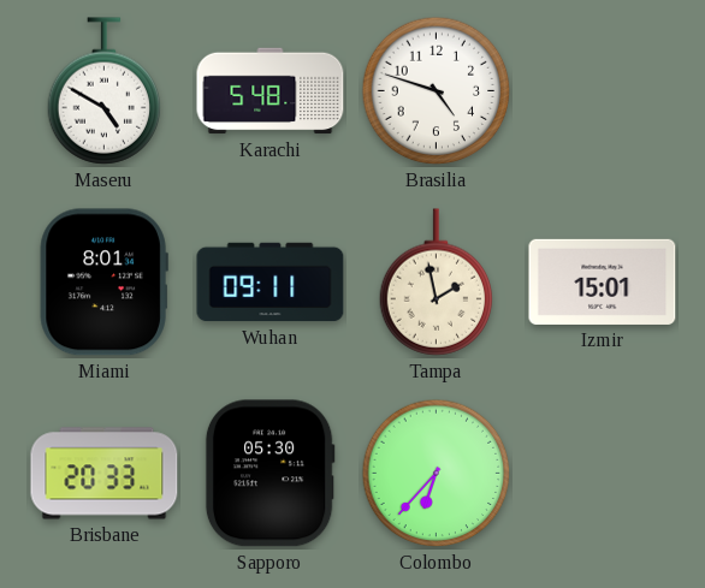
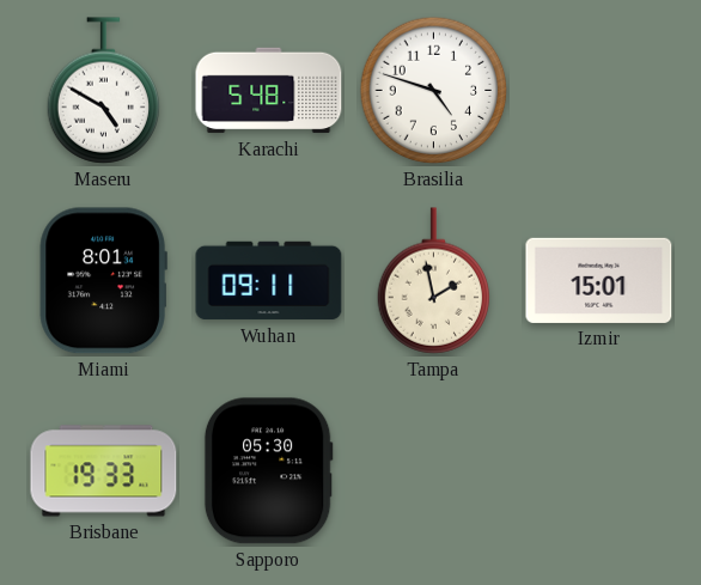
Brisbane: 20:33 -> 19:33 (104, 471)
Colombo: 6:37 -> none (437, 474)
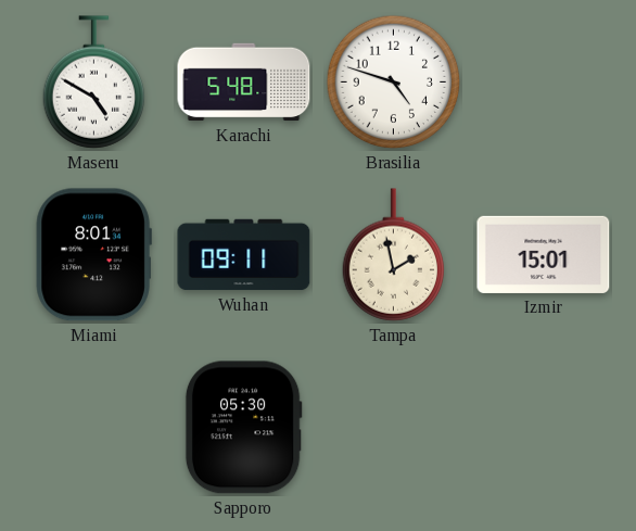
Brisbane: 19:33 -> none (104, 471)
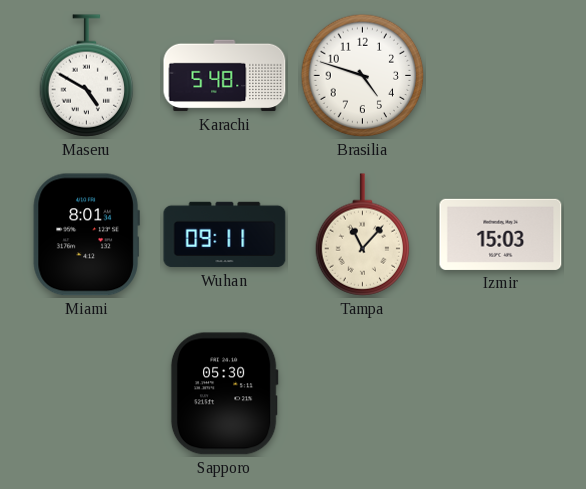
Tampa: 1:58 -> 11:07 (363, 235)
Izmir: 15:01 -> 15:03 (501, 234)
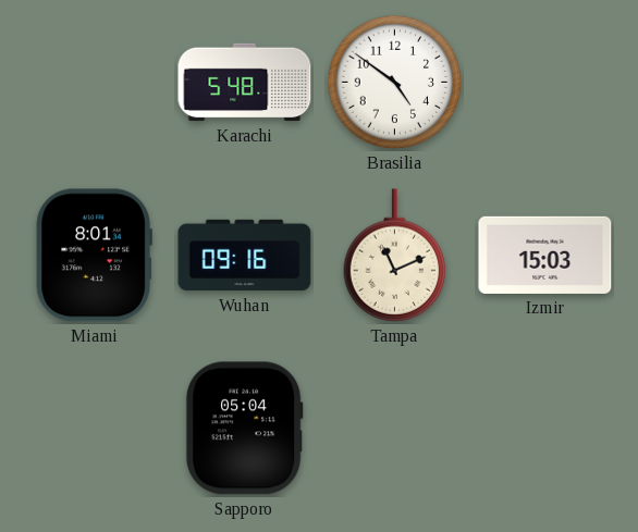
Maseru: 4:50 -> none (87, 76)
Brasilia: 4:48 -> 4:51 (395, 83)
Wuhan: 09:11 -> 09:16 (245, 256)
Tampa: 11:07 -> 11:11 (395, 256)
Sapporo: 05:30 -> 05:04 (244, 429)
